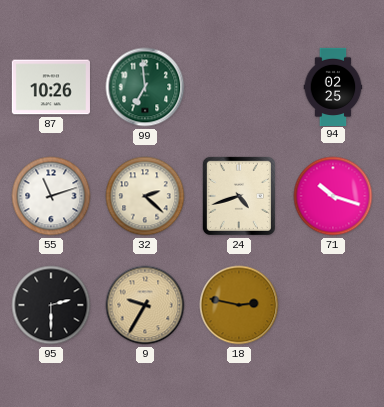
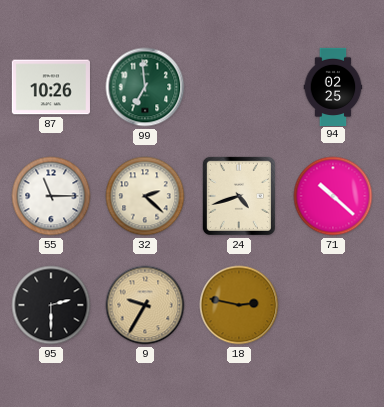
55: 11:12 -> 11:15 (51, 196)
71: 10:18 -> 10:22 (333, 196)
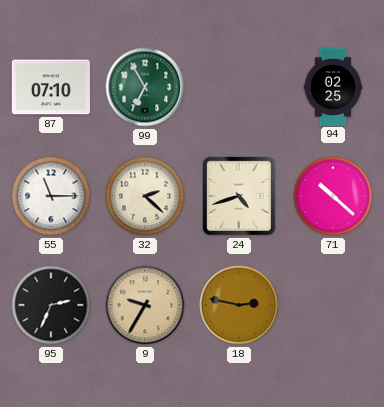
87: 10:26 -> 07:10 (51, 87)
99: 6:59 -> 6:55 (145, 87)
95: 2:30 -> 2:34 (51, 305)
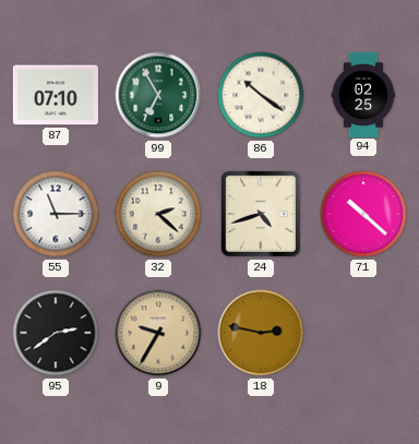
86: none -> 10:21 (261, 95)
95: 2:34 -> 2:39 (56, 333)
